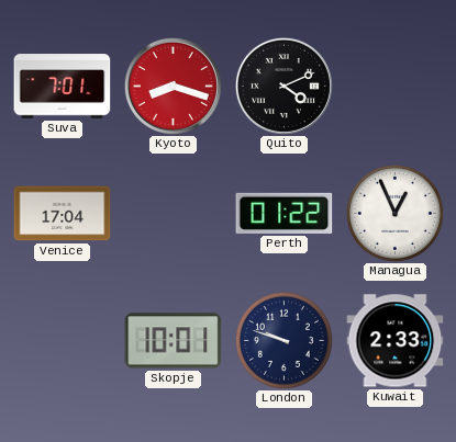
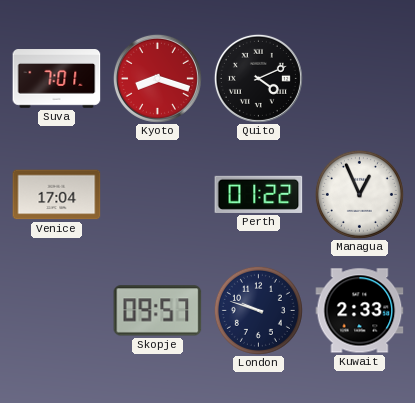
Skopje: 10:01 -> 09:57 (158, 311)
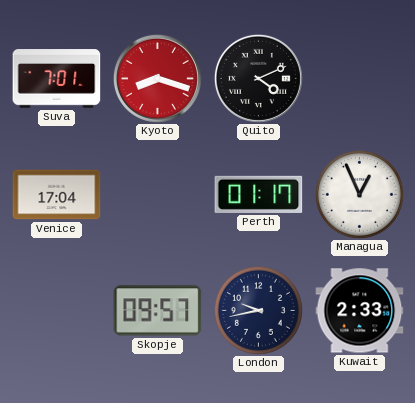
Perth: 01:22 -> 01:17 (259, 194)
London: 9:48 -> 9:43 (258, 310)
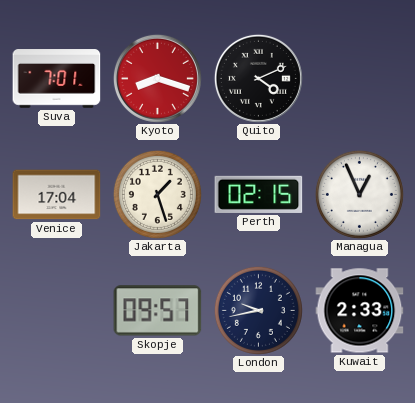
Jakarta: none -> 1:27 (157, 194)
Perth: 01:17 -> 02:15 (259, 194)
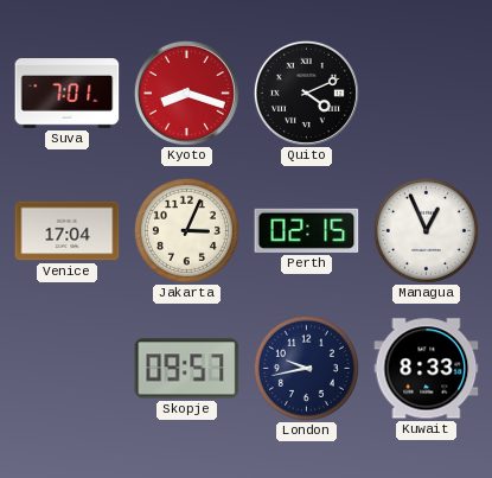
Jakarta: 1:27 -> 3:04 (186, 230)
Kuwait: 2:33 -> 8:33 (427, 369)
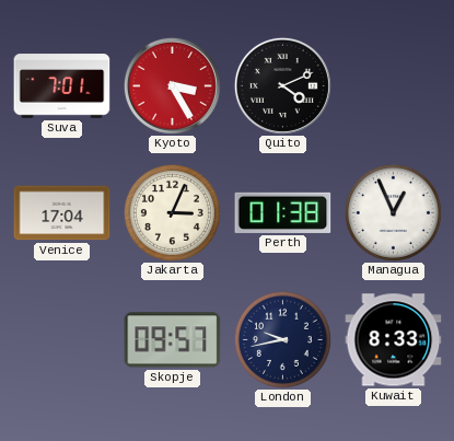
Kyoto: 8:18 -> 3:25 (172, 85)
Perth: 02:15 -> 01:38 (283, 212)
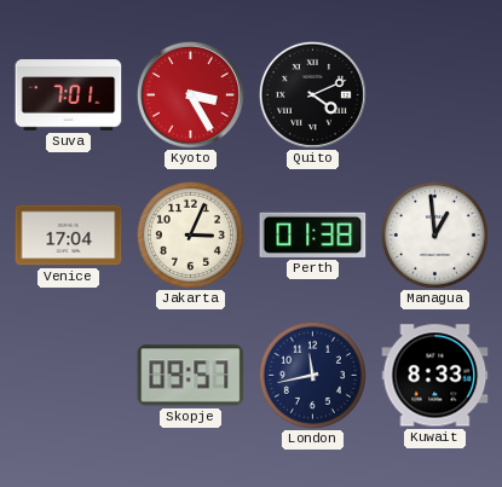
Managua: 12:56 -> 12:59 (434, 234)
London: 9:43 -> 11:43 (312, 375)
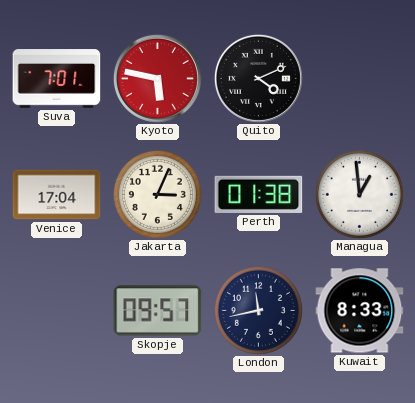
Kyoto: 3:25 -> 5:47 (157, 78)
